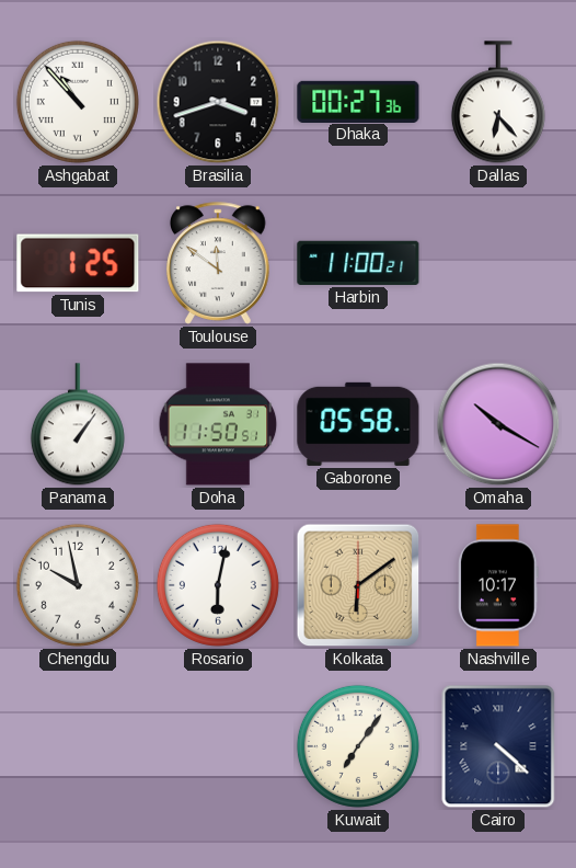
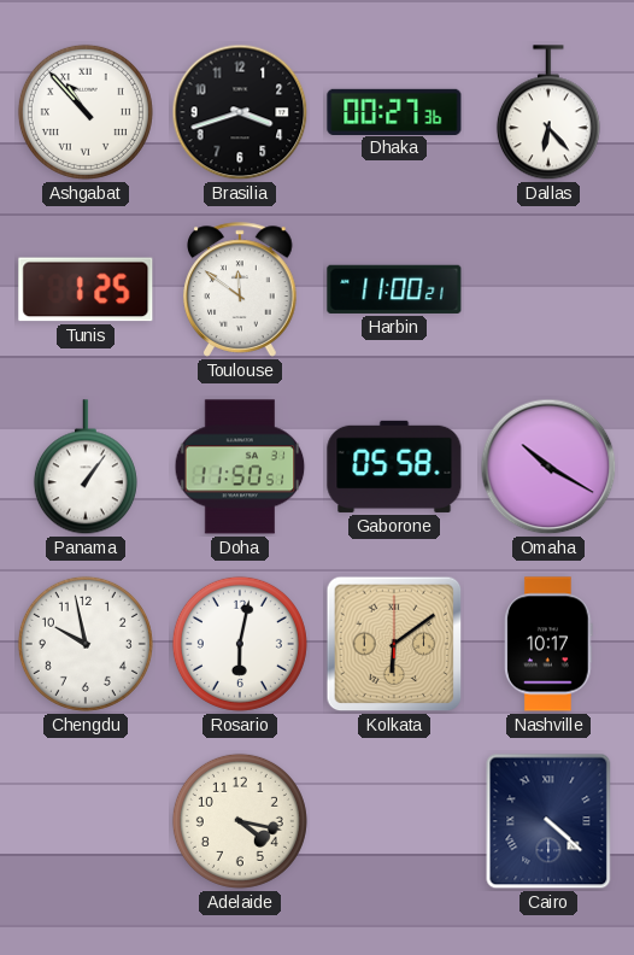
Adelaide: none -> 4:17 (240, 821)
Kuwait: 7:06 -> none (358, 746)
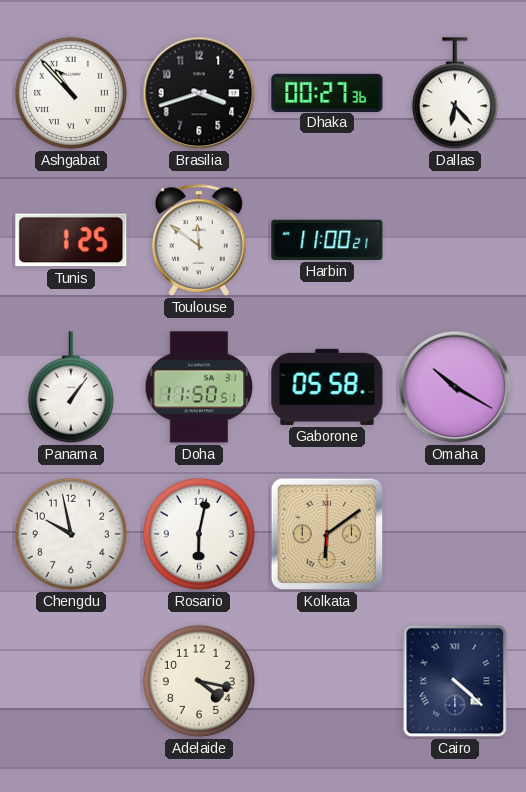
Nashville: 10:17 -> none (550, 644)
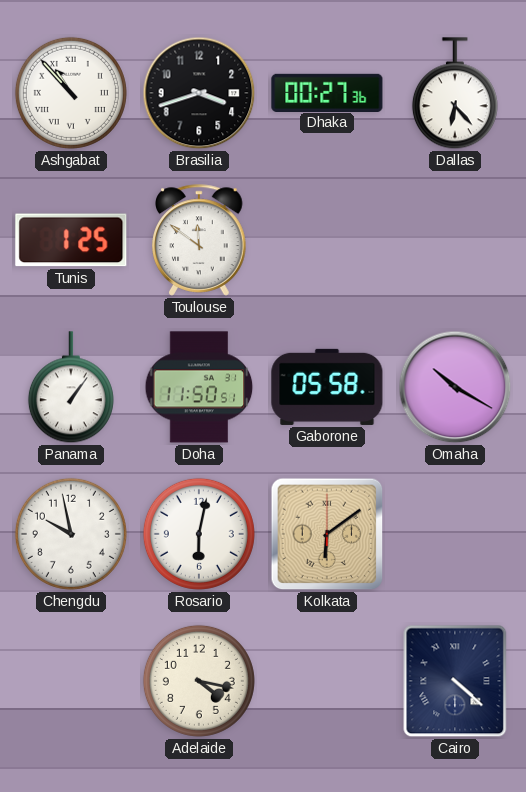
Harbin: 11:00 -> none (327, 240)
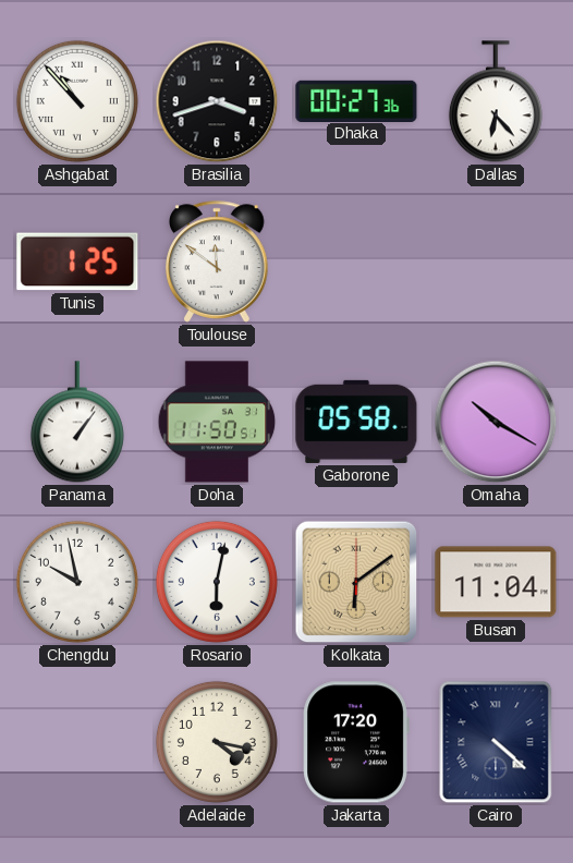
Busan: none -> 11:04 (496, 582)
Jakarta: none -> 17:20 (356, 742)
